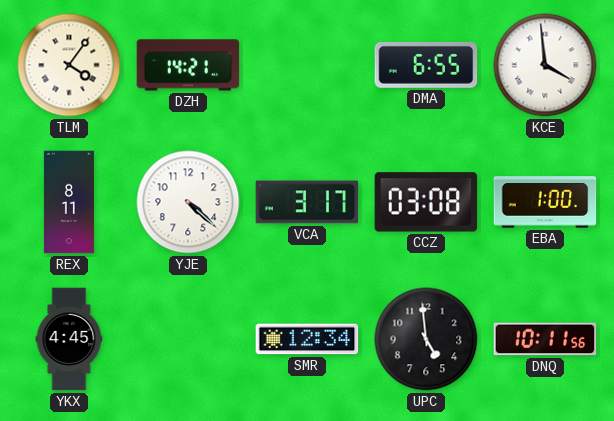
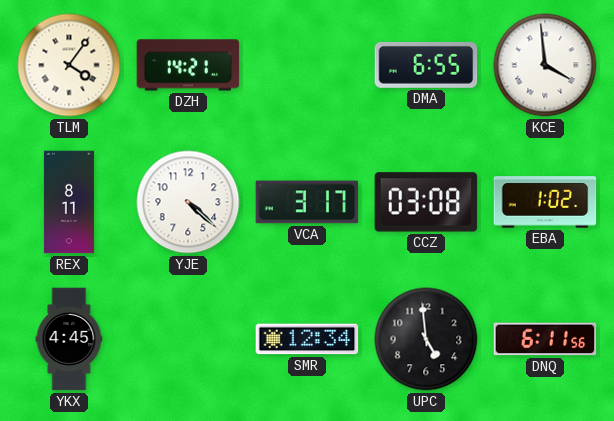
EBA: 1:00 -> 1:02 (545, 202)
DNQ: 10:11 -> 6:11 (545, 339)
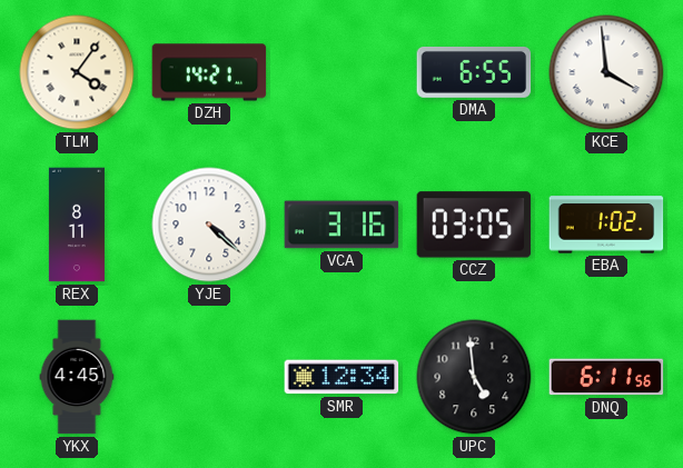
VCA: 3:17 -> 3:16 (341, 225)
CCZ: 03:08 -> 03:05 (474, 225)
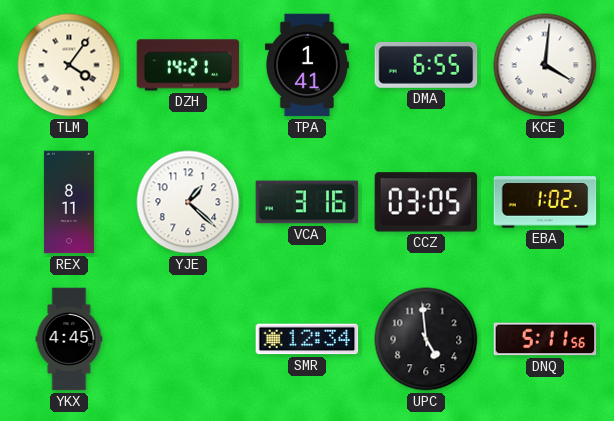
TPA: none -> 1:41 (307, 65)
KCE: 3:59 -> 4:01 (545, 65)
YJE: 4:22 -> 1:22 (188, 202)
DNQ: 6:11 -> 5:11 (545, 339)
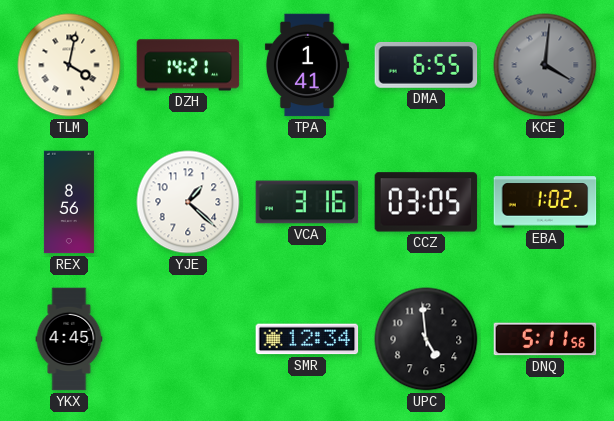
TLM: 4:06 -> 4:02 (69, 65)
KCE dial: white -> grey (545, 65)
REX: 8:11 -> 8:56 (69, 202)
